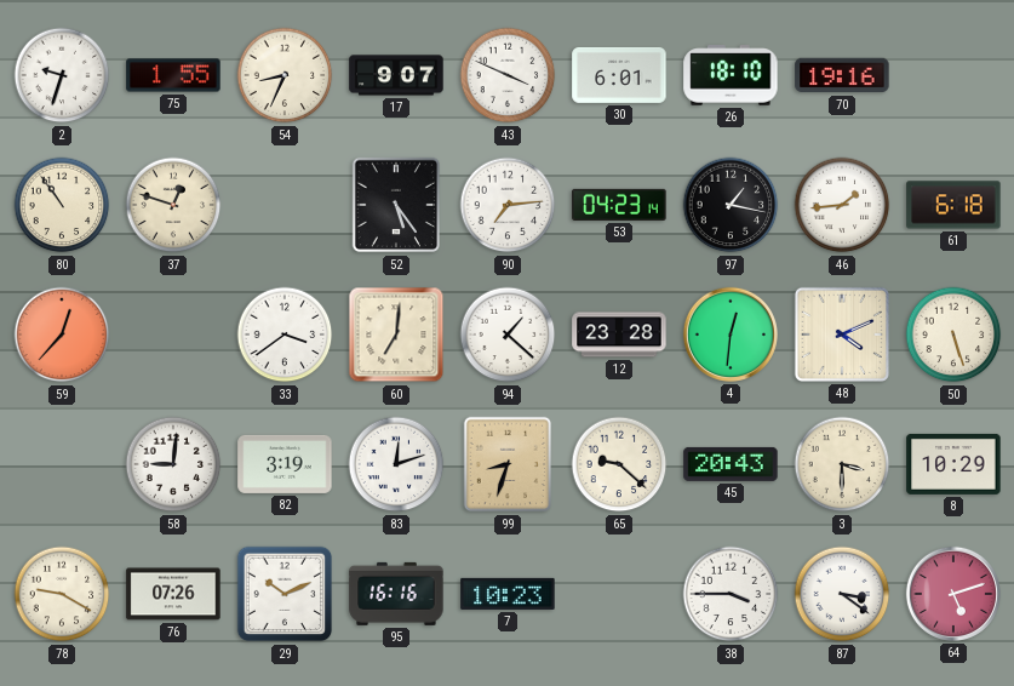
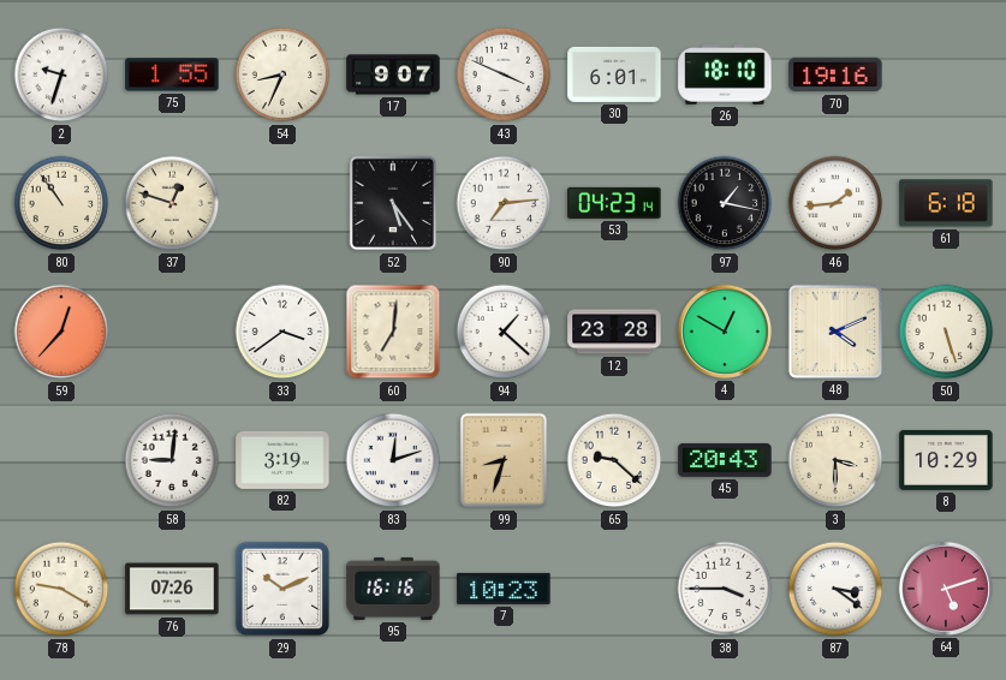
4: 12:31 -> 12:50 (725, 332)
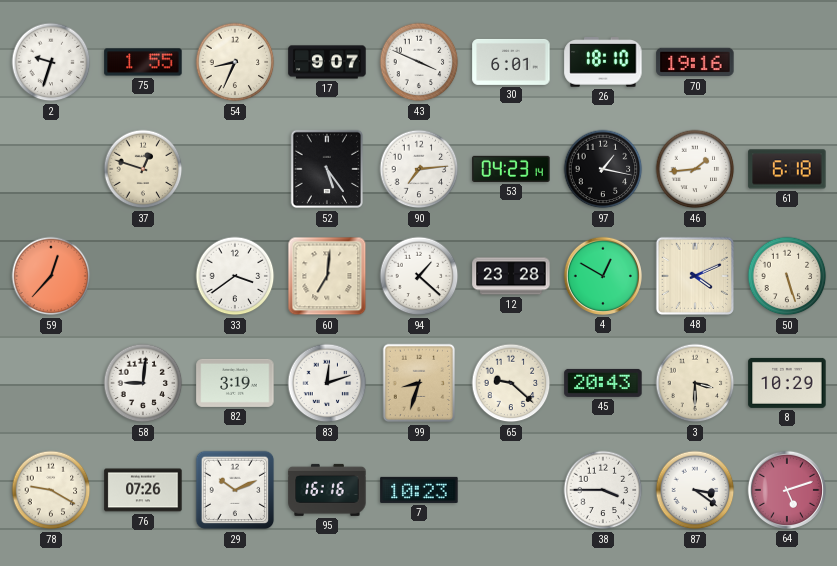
80: 10:54 -> none (61, 203)
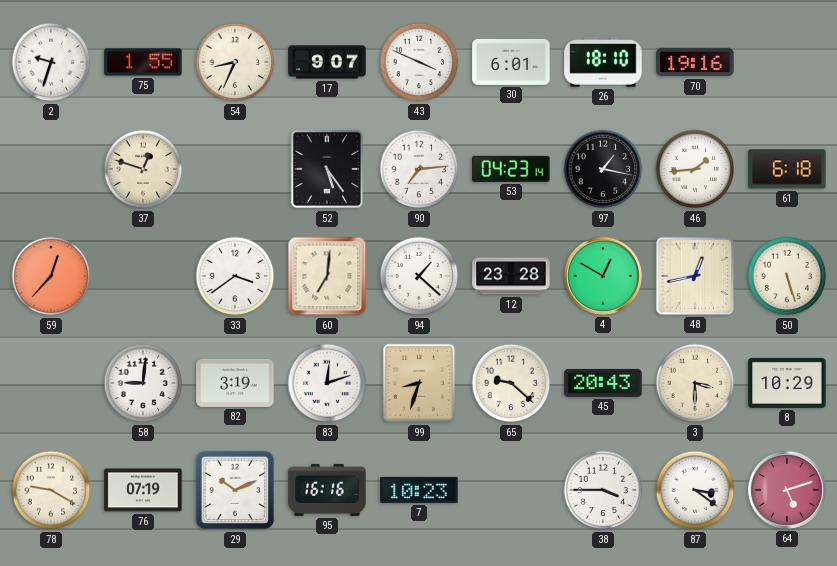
48: 4:11 -> 12:43 (695, 276)
76: 07:26 -> 07:19 (143, 490)
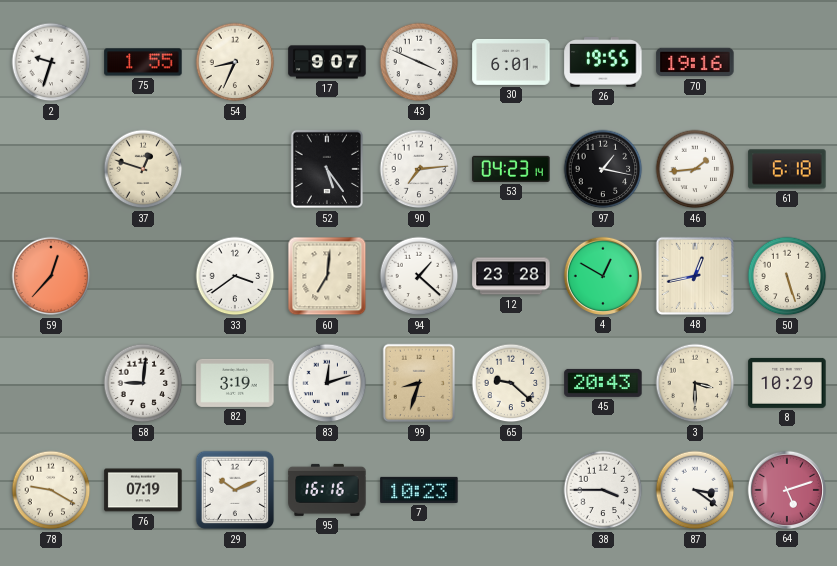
26: 18:10 -> 19:55 (603, 62)
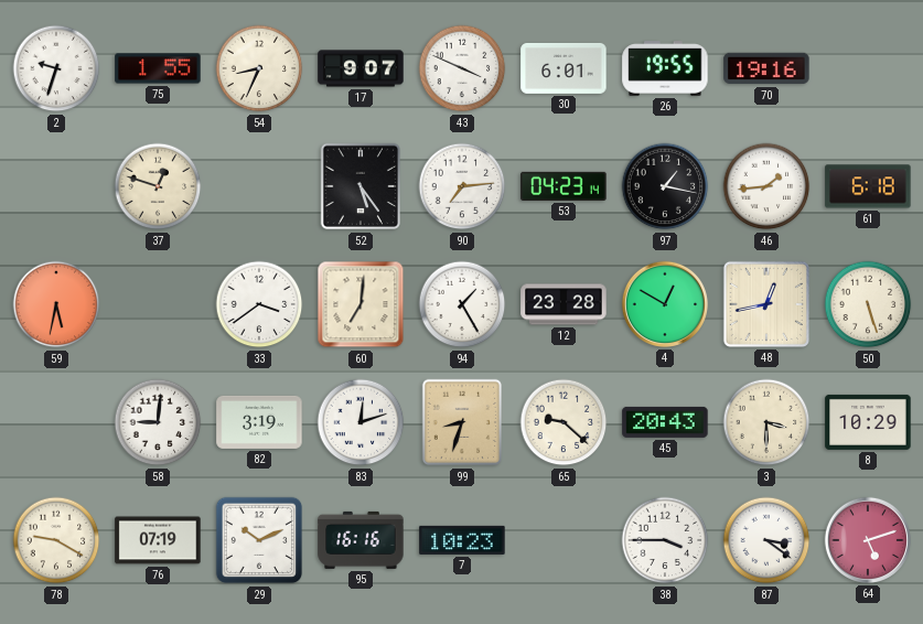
59: 12:37 -> 5:32 (56, 304)
94: 1:22 -> 1:25 (462, 304)
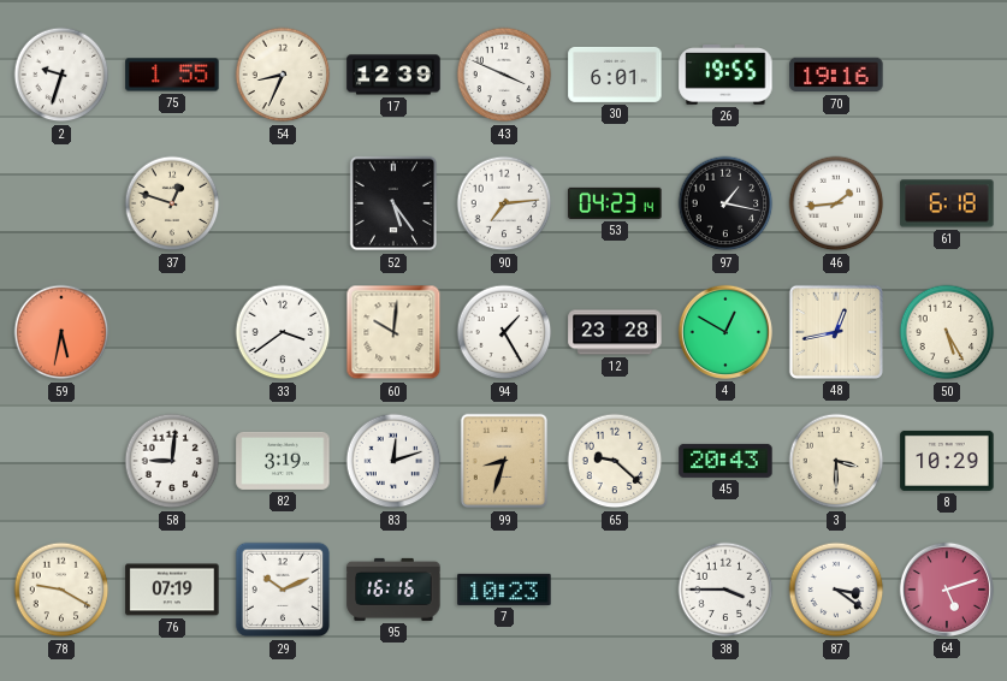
17: 9:07 -> 12:39 (393, 75)
60: 7:01 -> 10:01 (393, 332)
50: 5:27 -> 5:25 (947, 332)
